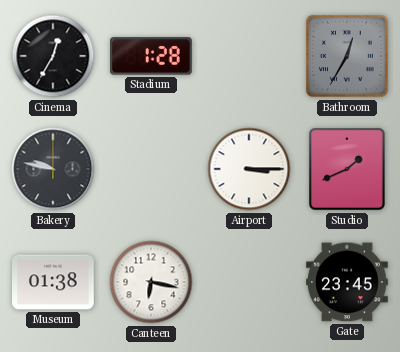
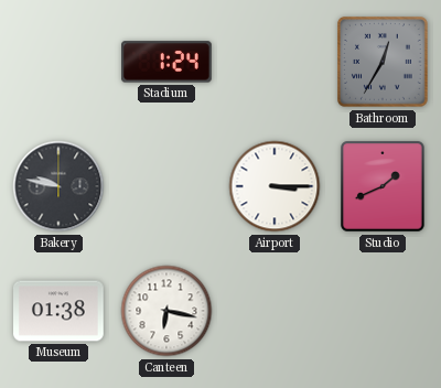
Cinema: 12:35 -> none (53, 56)
Stadium: 1:28 -> 1:24 (168, 62)
Gate: 23:45 -> none (348, 282)
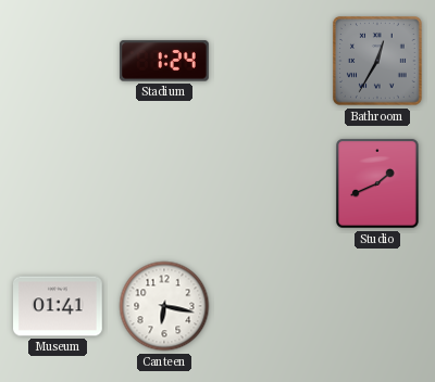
Bakery: 9:47 -> none (58, 186)
Airport: 3:15 -> none (275, 186)
Museum: 01:38 -> 01:41 (59, 306)
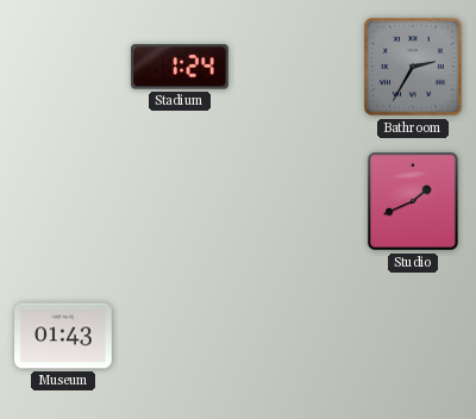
Bathroom: 12:35 -> 2:35 (413, 67)
Museum: 01:41 -> 01:43 (64, 336)
Canteen: 6:17 -> none (164, 306)
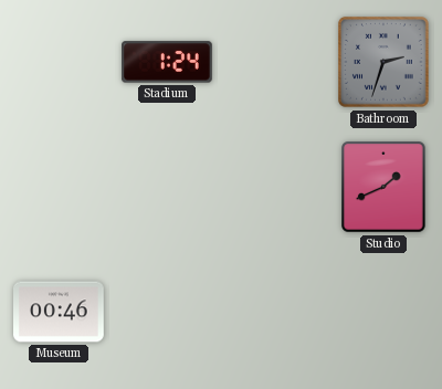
Bathroom: 2:35 -> 2:33 (383, 62)
Museum: 01:43 -> 00:46 (60, 312)
